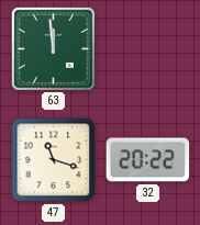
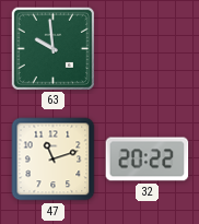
63: 11:59 -> 9:59 (52, 48)
47: 11:18 -> 11:12 (54, 160)
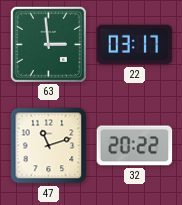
63: 9:59 -> 2:59 (48, 44)
22: none -> 03:17 (135, 45)
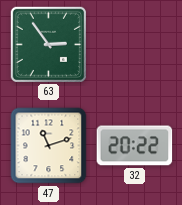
63: 2:59 -> 2:54 (48, 44)
22: 03:17 -> none (135, 45)
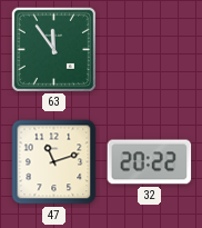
63: 2:54 -> 11:54 (53, 49)
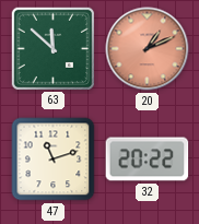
63: 11:54 -> 11:52 (52, 48)
20: none -> 1:11 (148, 49)
